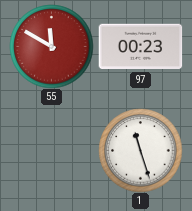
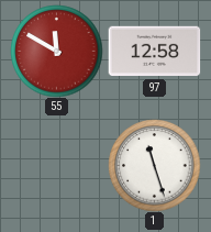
97: 00:23 -> 12:58 (154, 52)
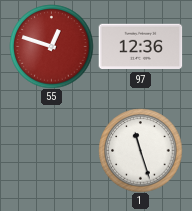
55: 11:50 -> 12:48 (51, 46)
97: 12:58 -> 12:36 (140, 47)
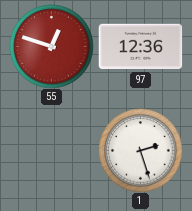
1: 11:27 -> 2:27 (140, 150)
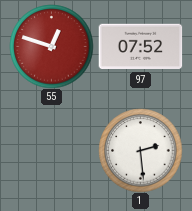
97: 12:36 -> 07:52 (140, 47)
1: 2:27 -> 2:29 (140, 150)
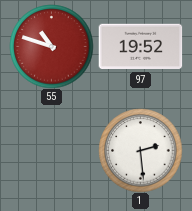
55: 12:48 -> 10:48 (51, 46)
97: 07:52 -> 19:52 (140, 47)
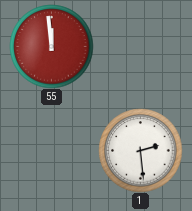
55: 10:48 -> 11:59 (51, 46)
97: 19:52 -> none (140, 47)
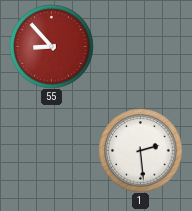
55: 11:59 -> 8:53 (51, 46)
